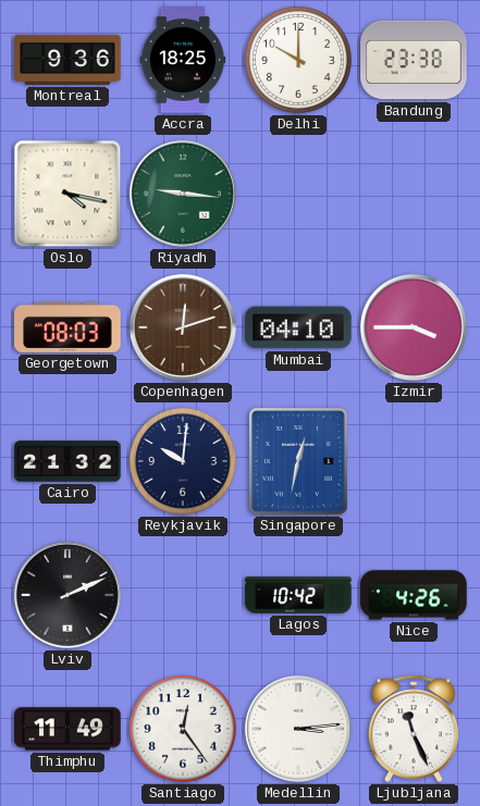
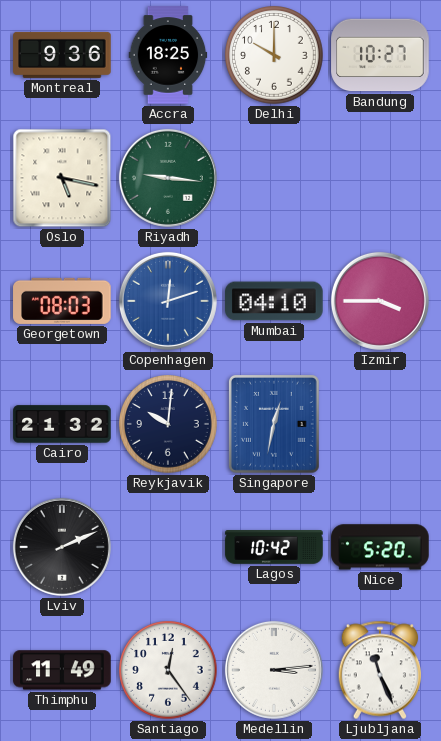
Bandung: 23:38 -> 10:27 (380, 55)
Oslo: 4:17 -> 5:17 (62, 178)
Copenhagen dial: brown -> blue (168, 301)
Nice: 4:26 -> 5:20 (380, 547)
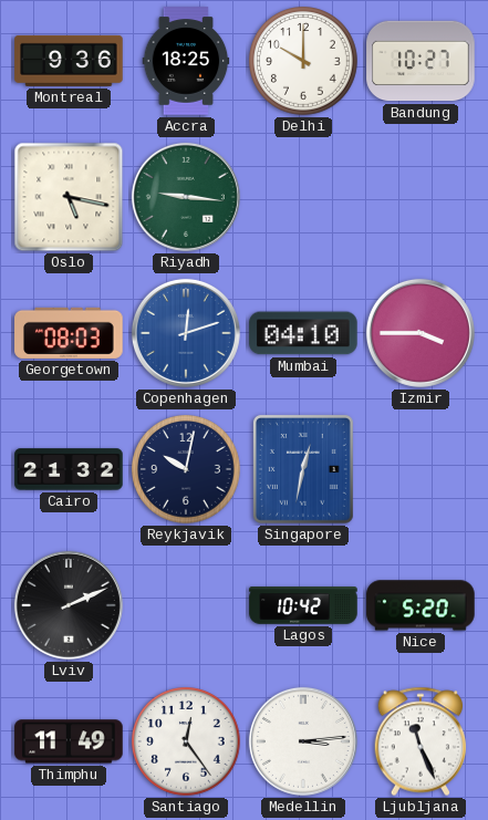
Reykjavik: 10:01 -> 10:02 (187, 470)
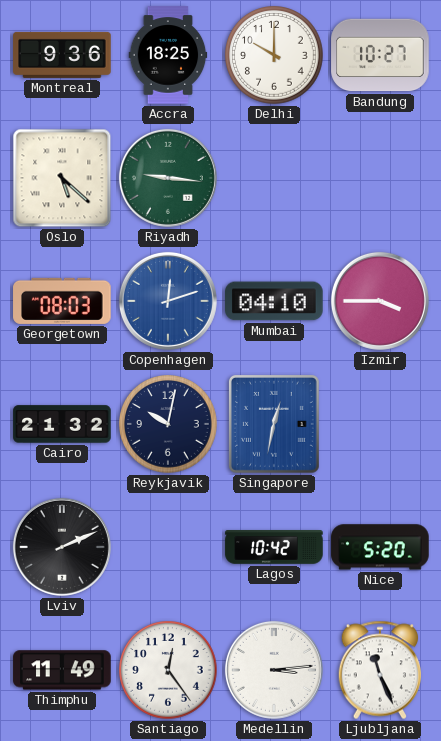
Oslo: 5:17 -> 5:22 (62, 178)
